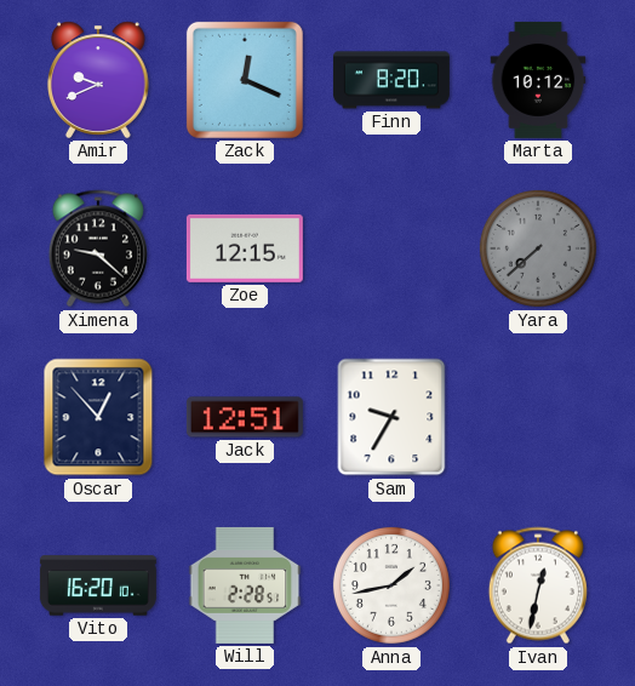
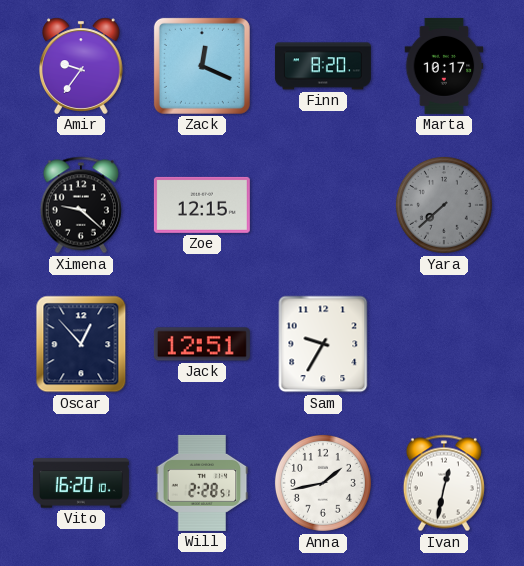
Amir: 9:41 -> 9:36 (82, 66)
Marta: 10:12 -> 10:17 (444, 66)
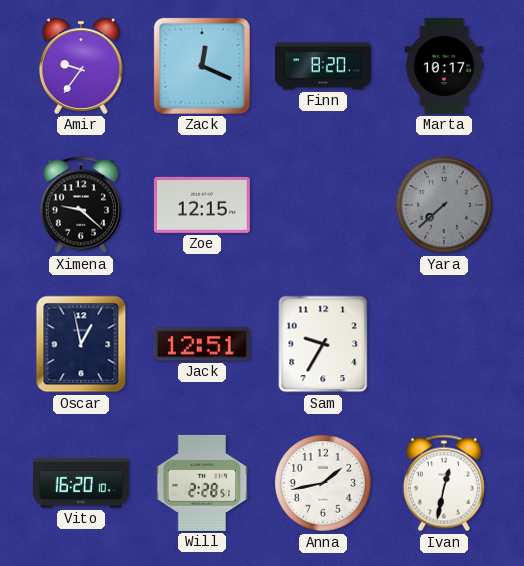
Oscar: 12:53 -> 12:58 (81, 344)
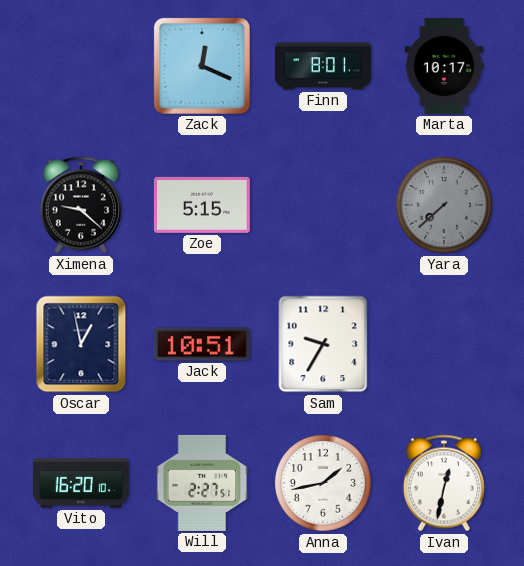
Amir: 9:36 -> none (82, 66)
Finn: 8:20 -> 8:01 (323, 66)
Zoe: 12:15 -> 5:15 (202, 205)
Jack: 12:51 -> 10:51 (202, 344)
Will: 2:28 -> 2:27 (202, 483)
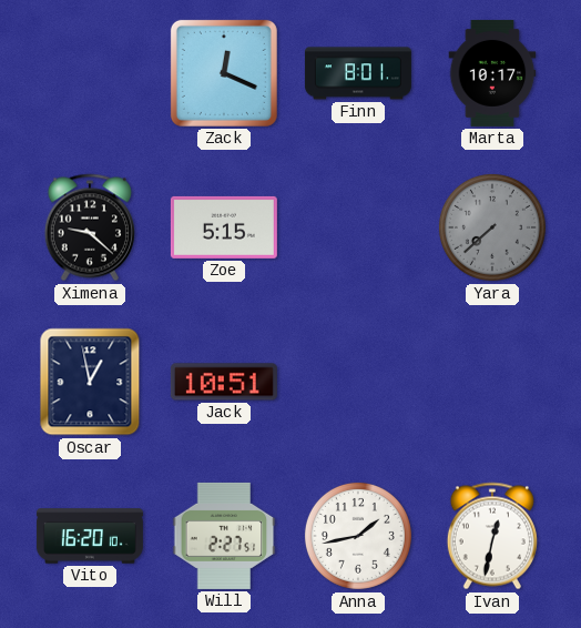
Sam: 9:35 -> none (323, 344)
